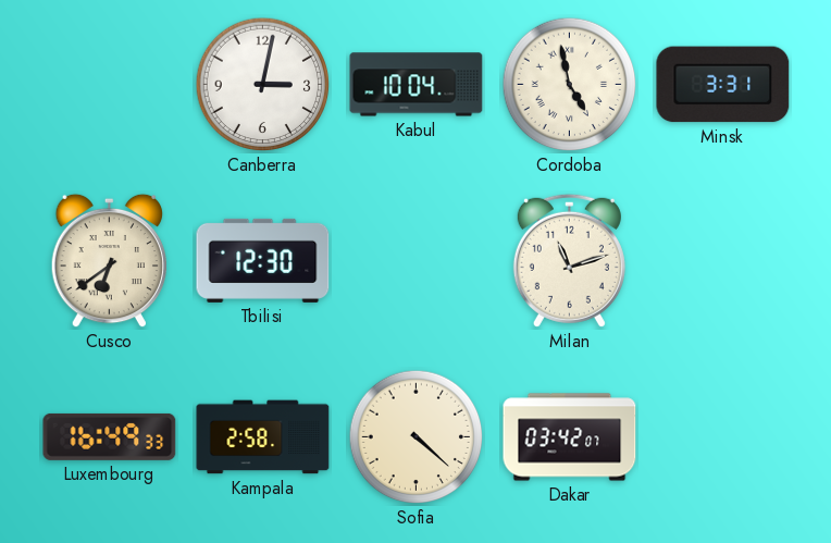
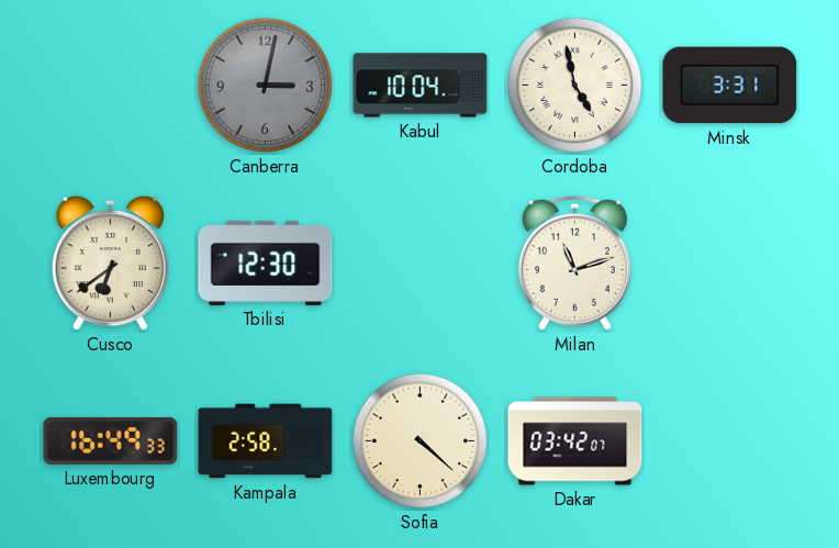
Canberra dial: white -> grey (266, 86)
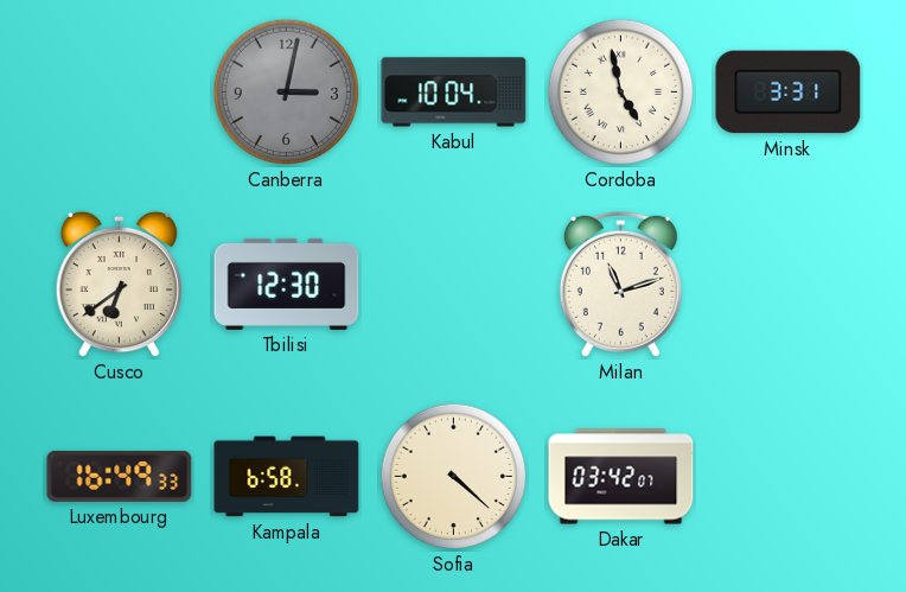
Kampala: 2:58 -> 6:58 (287, 477)
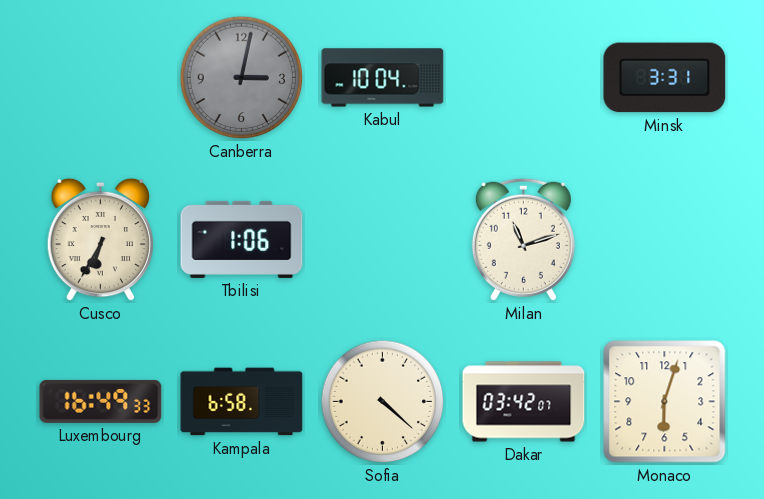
Cordoba: 4:58 -> none (621, 93)
Cusco: 6:39 -> 6:35 (100, 240)
Tbilisi: 12:30 -> 1:06 (242, 239)
Monaco: none -> 6:03 (665, 402)
